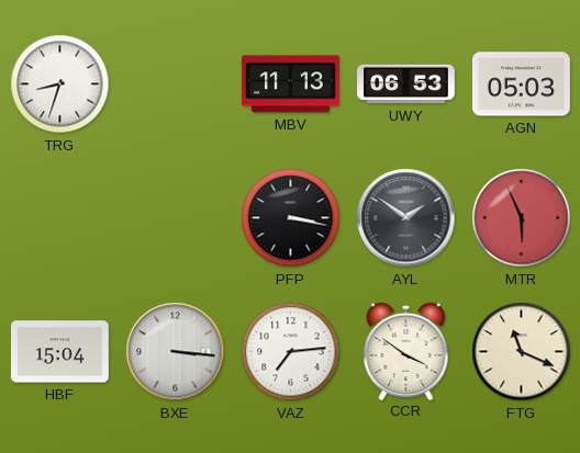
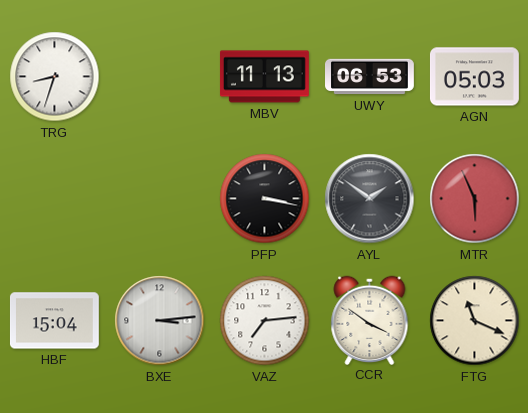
BXE: 3:16 -> 3:14 (160, 321)
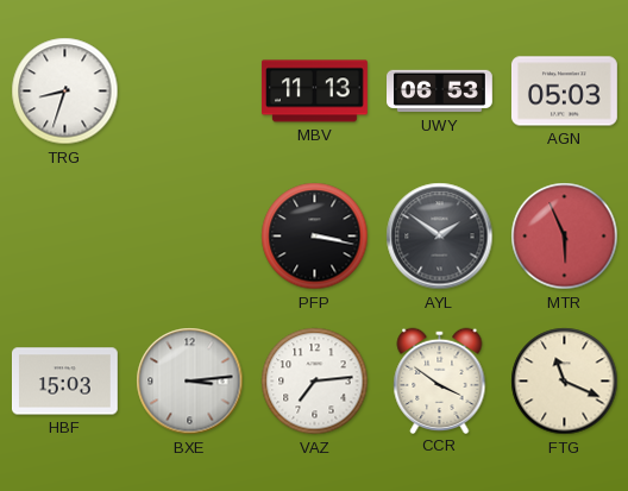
HBF: 15:04 -> 15:03 (64, 382)
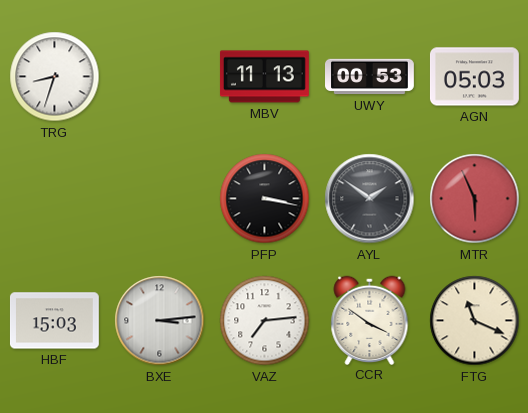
UWY: 06:53 -> 00:53 (370, 77)
